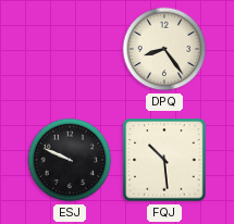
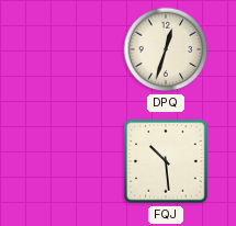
DPQ: 8:24 -> 12:33 (166, 49)
ESJ: 9:49 -> none (70, 160)
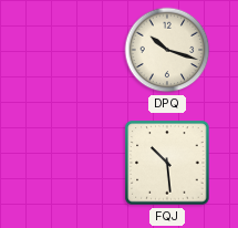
DPQ: 12:33 -> 10:18 (167, 50)
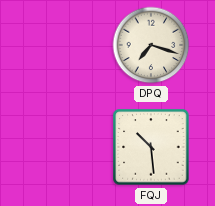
DPQ: 10:18 -> 7:18 (151, 45)
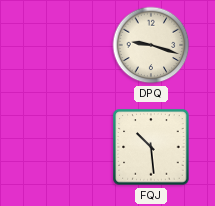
DPQ: 7:18 -> 9:18 (151, 45)
